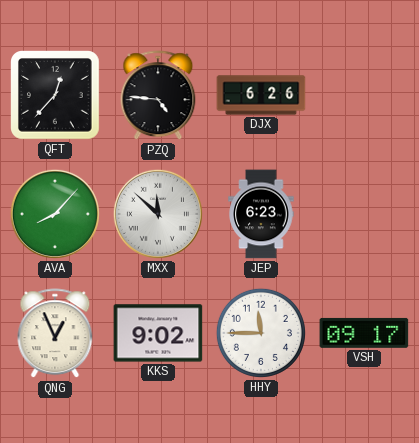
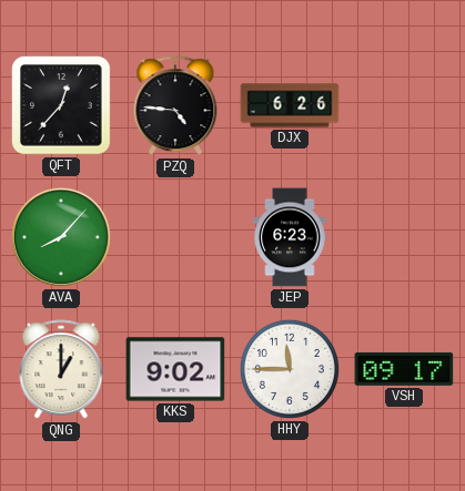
MXX: 11:52 -> none (158, 214)
QNG: 12:56 -> 1:00 (61, 370)
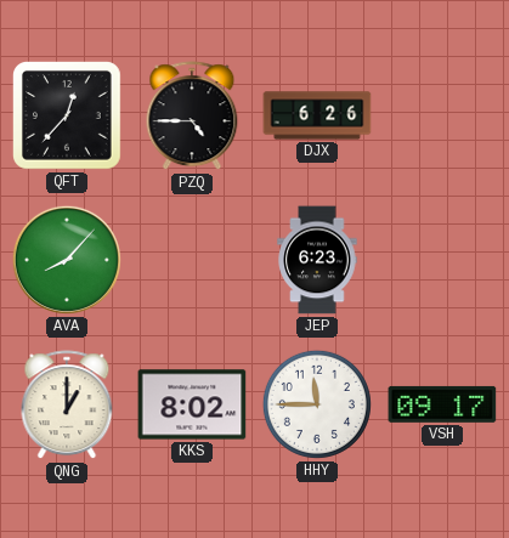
PZQ: 4:46 -> 4:45 (192, 117)
KKS: 9:02 -> 8:02 (192, 404)
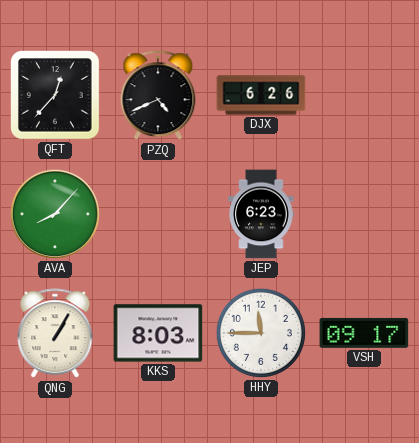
PZQ: 4:45 -> 4:41 (158, 96)
QNG: 1:00 -> 1:05 (55, 334)
KKS: 8:02 -> 8:03 (158, 333)
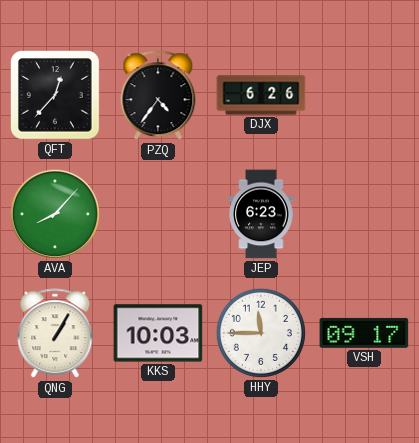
PZQ: 4:41 -> 4:36 (158, 96)
KKS: 8:03 -> 10:03 (158, 333)
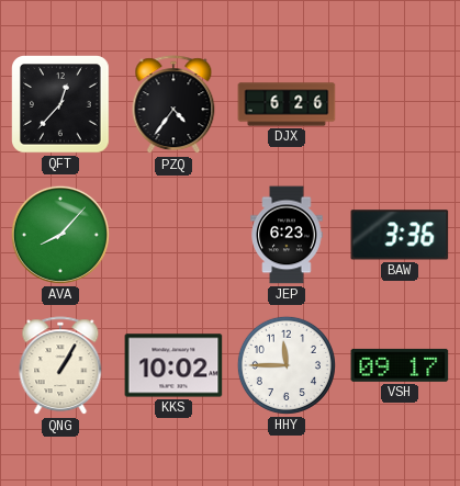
BAW: none -> 3:36 (400, 235)
KKS: 10:03 -> 10:02 (173, 365)
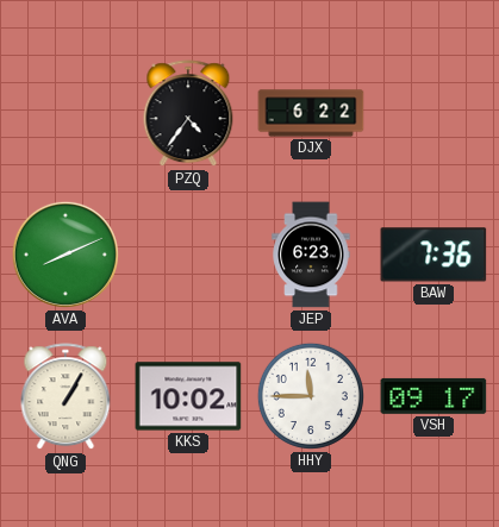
QFT: 12:37 -> none (61, 105)
DJX: 6:26 -> 6:22 (311, 113)
AVA: 8:07 -> 8:11 (66, 255)
BAW: 3:36 -> 7:36 (433, 255)
